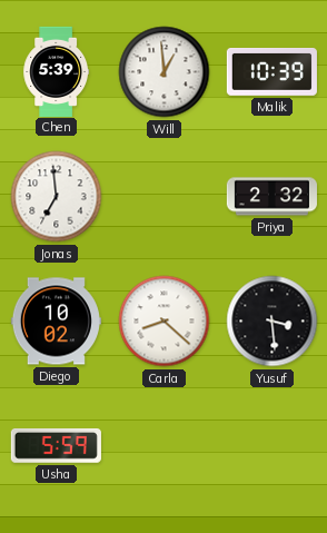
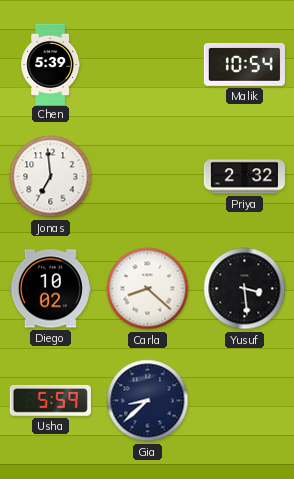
Will: 12:59 -> none (165, 72)
Malik: 10:39 -> 10:54 (244, 65)
Gia: none -> 8:38 (148, 401)
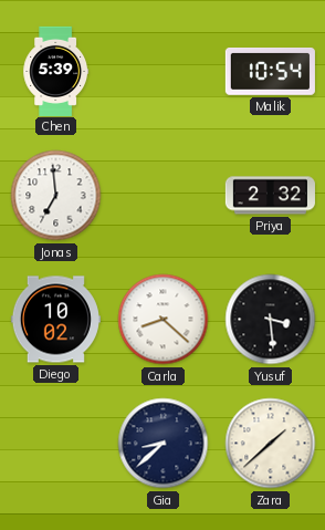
Usha: 5:59 -> none (50, 400)
Zara: none -> 1:38 (271, 444)
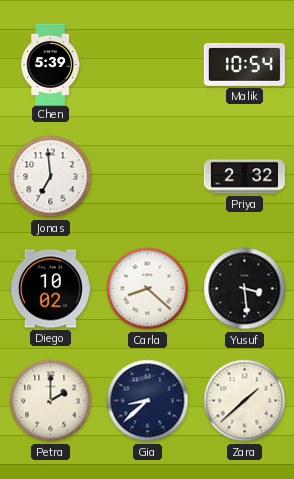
Petra: none -> 2:00 (51, 401)
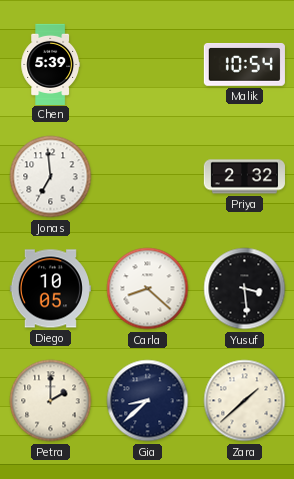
Diego: 10:02 -> 10:05 (50, 289)
